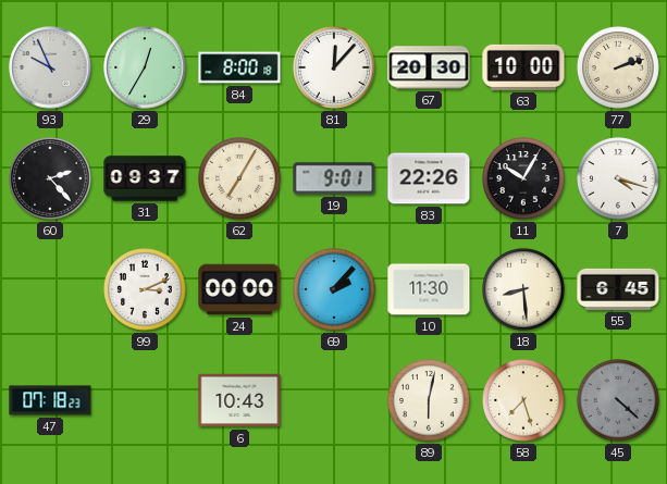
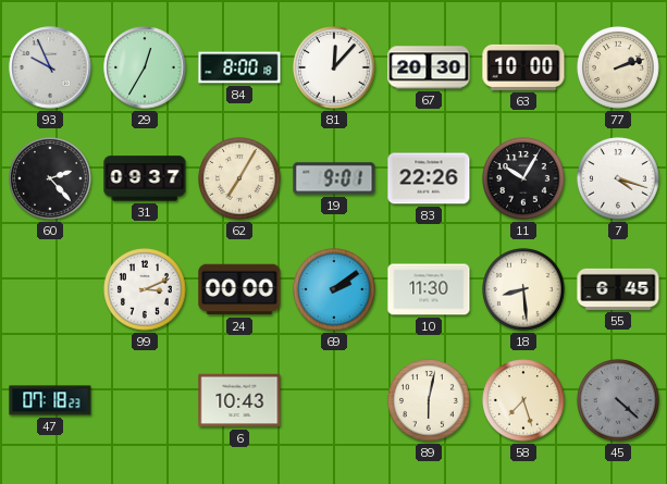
69: 2:07 -> 2:09 (335, 290)
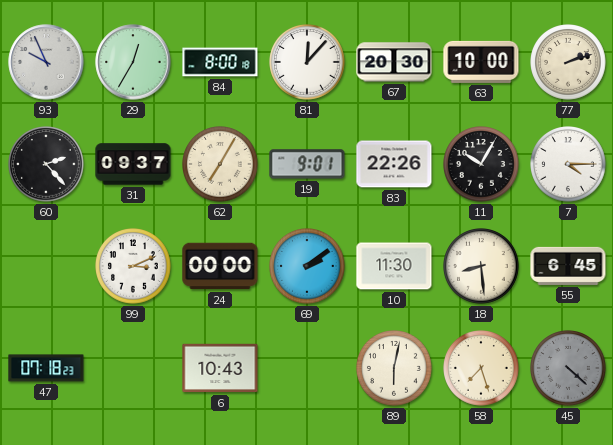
7: 4:18 -> 4:15 (569, 165)
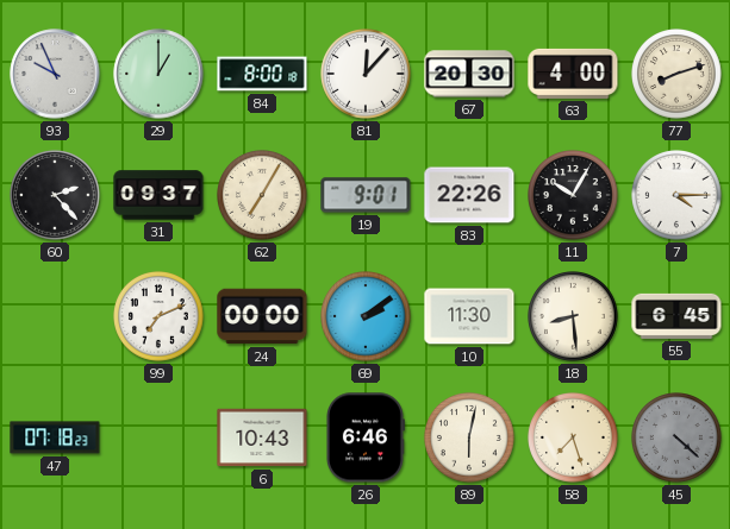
29: 12:35 -> 1:00 (158, 74)
63: 10:00 -> 4:00 (573, 74)
77: 2:12 -> 8:12 (678, 75)
99: 3:11 -> 7:11 (160, 317)
26: none -> 6:46 (364, 437)
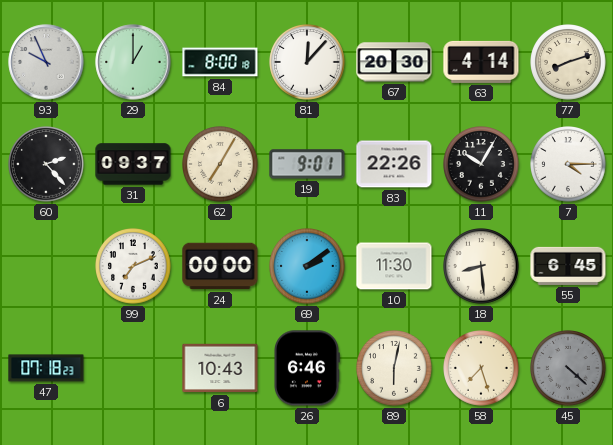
63: 4:00 -> 4:14 (481, 62)
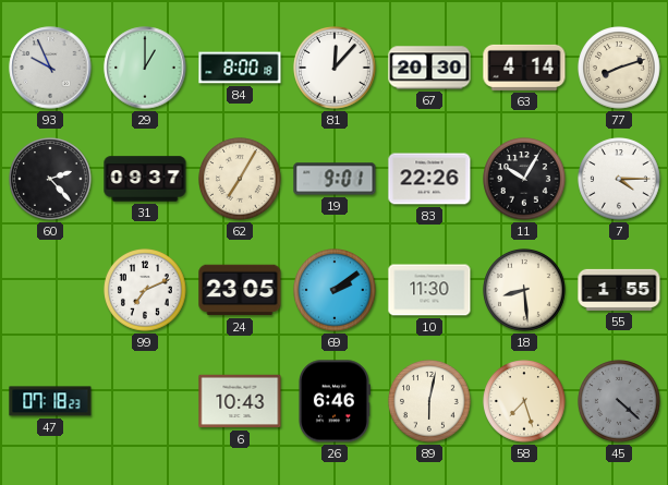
24: 00:00 -> 23:05 (240, 290)
55: 6:45 -> 1:55 (619, 290)
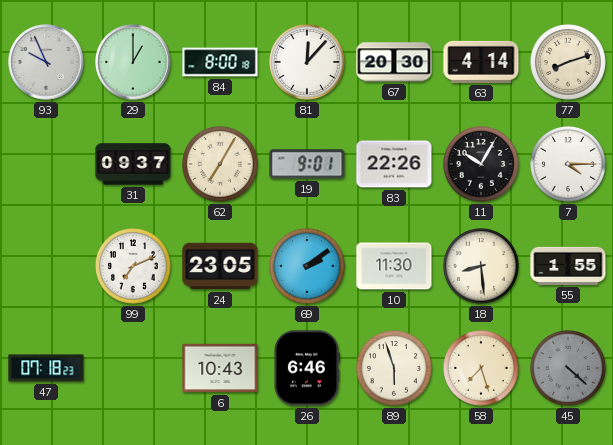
60: 2:23 -> none (51, 180)
89: 6:02 -> 5:57 (395, 369)
